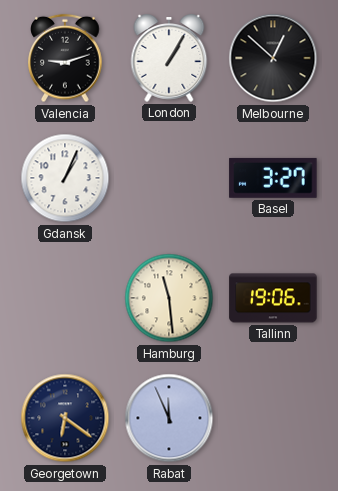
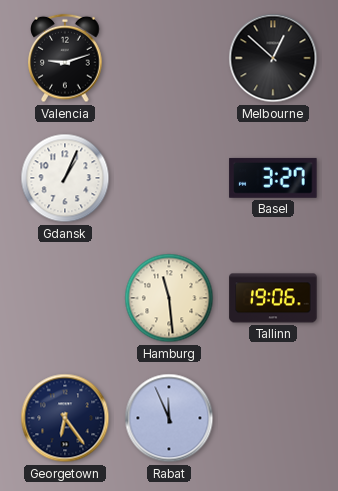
London: 1:05 -> none (169, 58)
Georgetown: 6:21 -> 6:24 (65, 418)
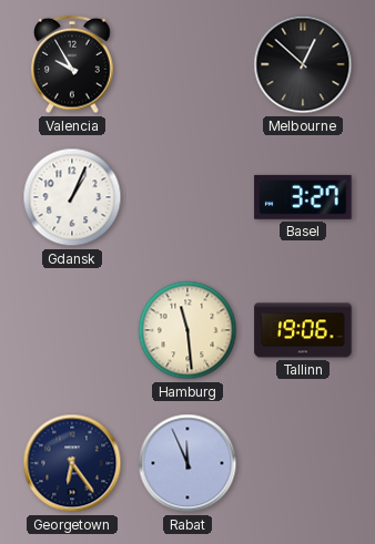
Valencia: 9:12 -> 9:55 (72, 64)
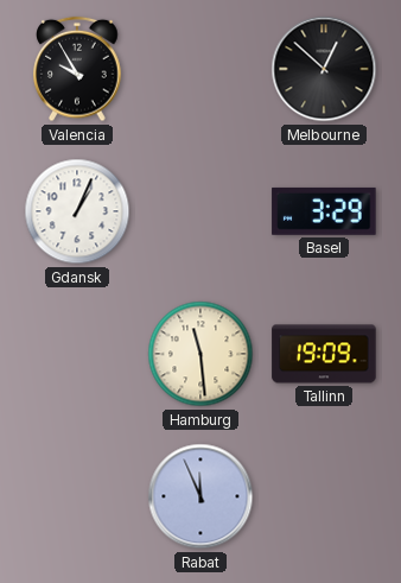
Basel: 3:27 -> 3:29 (324, 211)
Tallinn: 19:06 -> 19:09 (324, 354)
Georgetown: 6:24 -> none (72, 463)
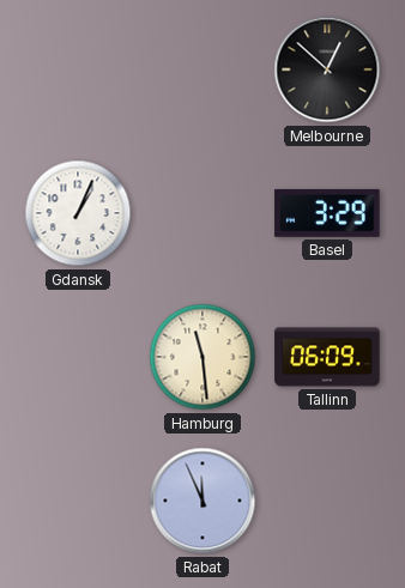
Valencia: 9:55 -> none (77, 69)
Tallinn: 19:09 -> 06:09 (327, 357)
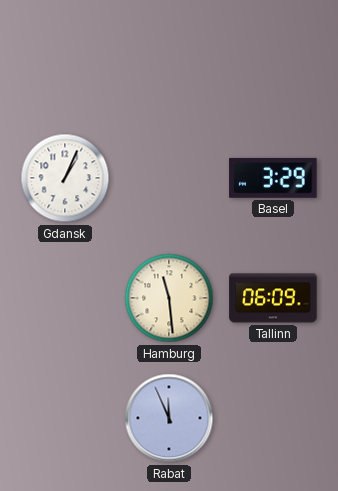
Melbourne: 12:52 -> none (327, 69)
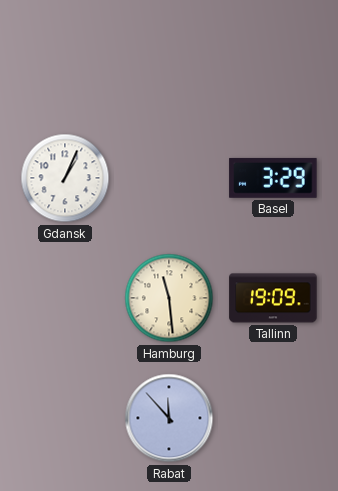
Tallinn: 06:09 -> 19:09 (273, 298)
Rabat: 11:56 -> 11:53 (169, 418)
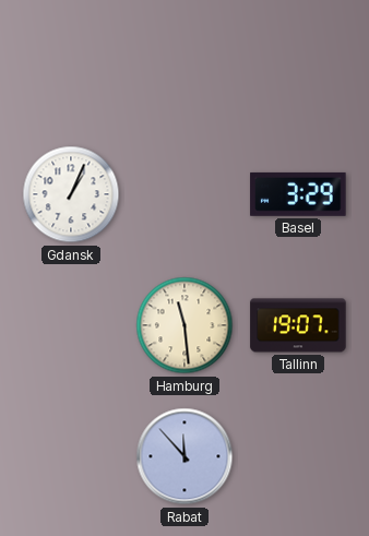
Tallinn: 19:09 -> 19:07 (298, 325)
